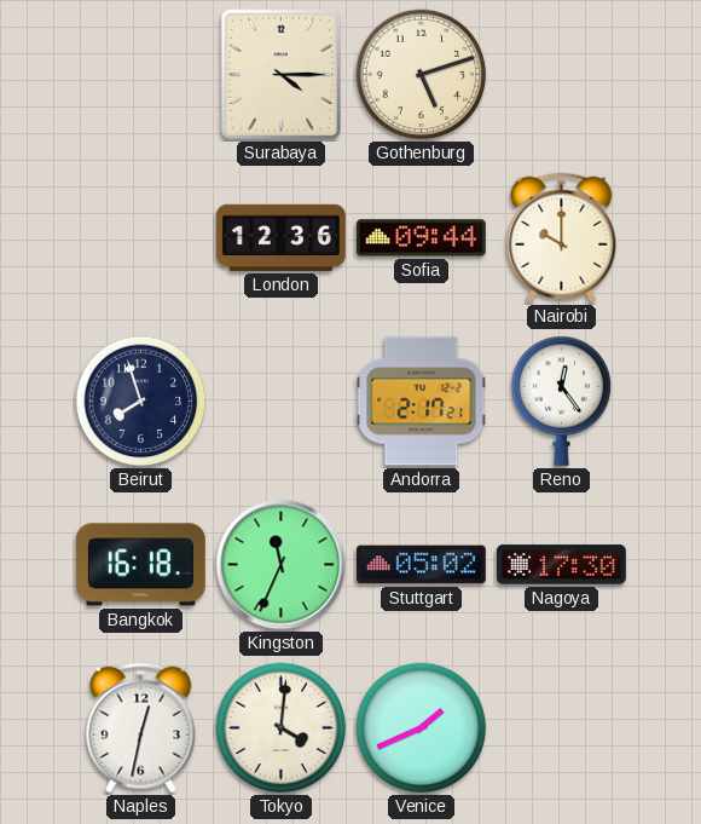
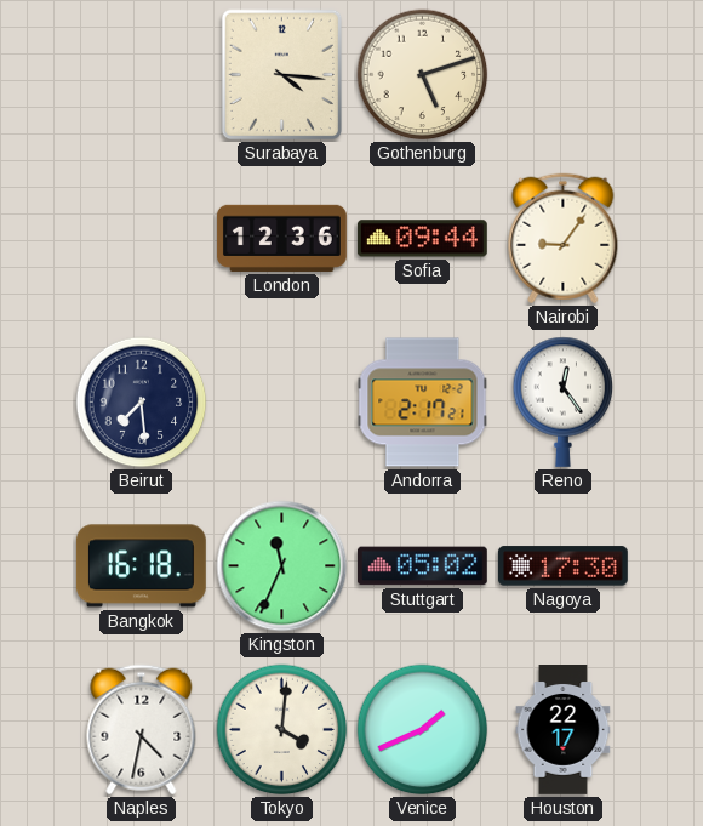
Surabaya: 4:15 -> 4:16 (281, 75)
Nairobi: 10:00 -> 9:06 (564, 239)
Beirut: 7:57 -> 7:29 (142, 403)
Naples: 12:32 -> 4:32 (142, 730)
Houston: none -> 22:17 (564, 730)
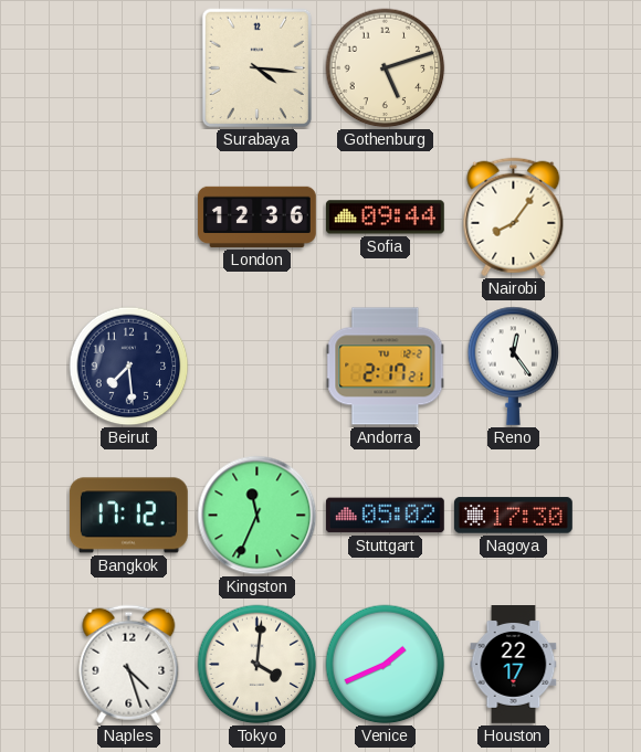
Nairobi: 9:06 -> 8:06 (514, 218)
Bangkok: 16:18 -> 17:12 (128, 516)
Naples: 4:32 -> 4:27 (129, 665)
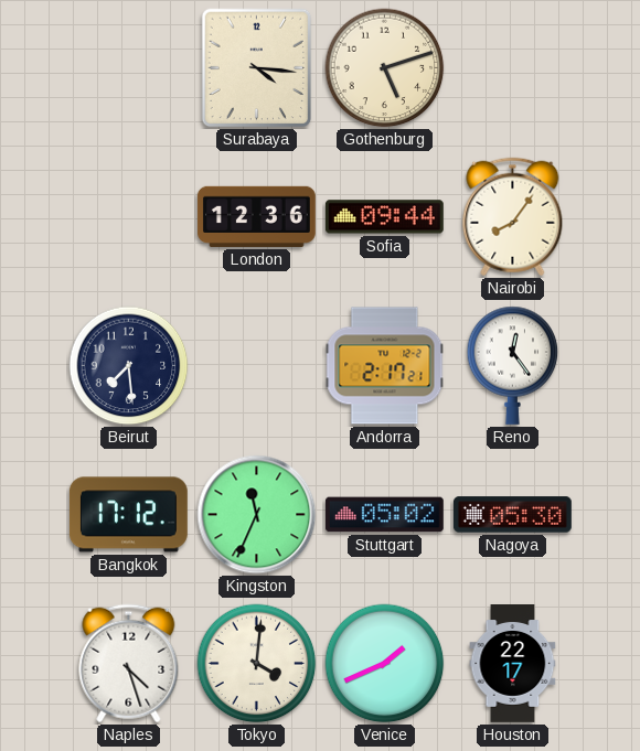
Nagoya: 17:30 -> 05:30 (512, 515)
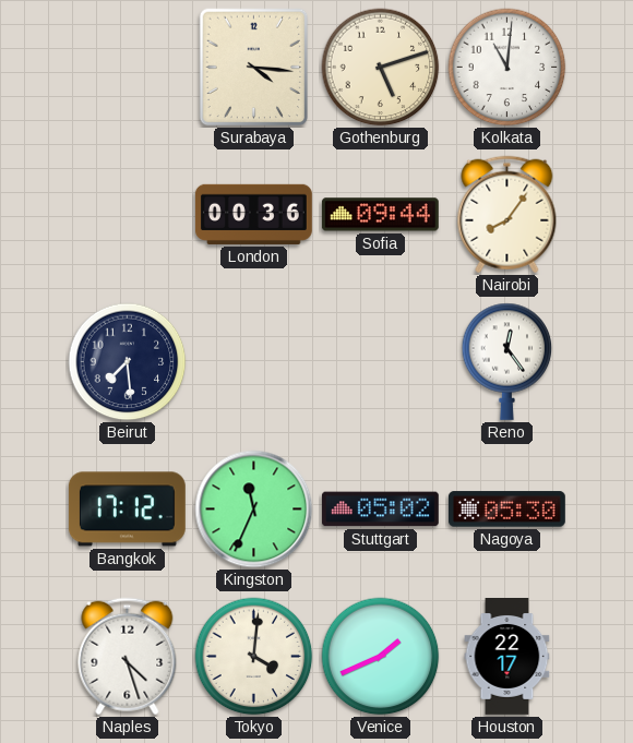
Kolkata: none -> 11:01 (507, 68)
London: 12:36 -> 00:36 (253, 214)
Andorra: 2:17 -> none (385, 366)
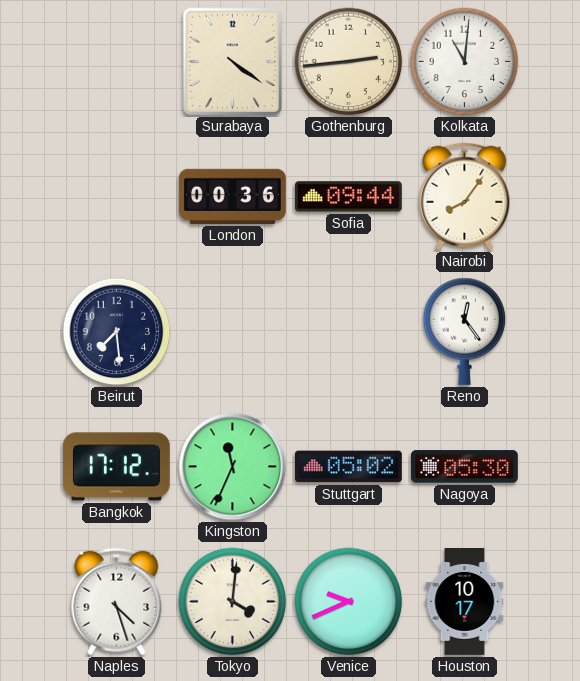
Surabaya: 4:16 -> 4:21 (232, 62)
Gothenburg: 5:12 -> 2:44 (349, 62)
Venice: 1:41 -> 9:41 (349, 602)
Houston: 22:17 -> 10:17 (465, 602)
